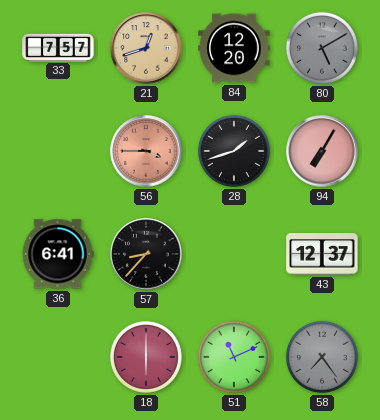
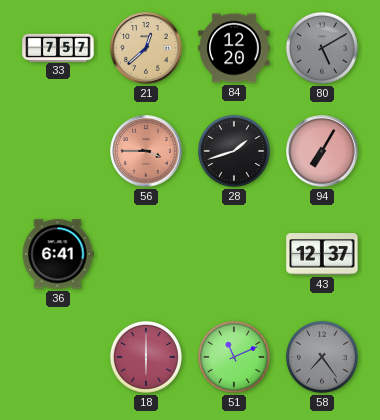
21: 12:42 -> 12:38 (146, 48)
57: 8:37 -> none (146, 254)
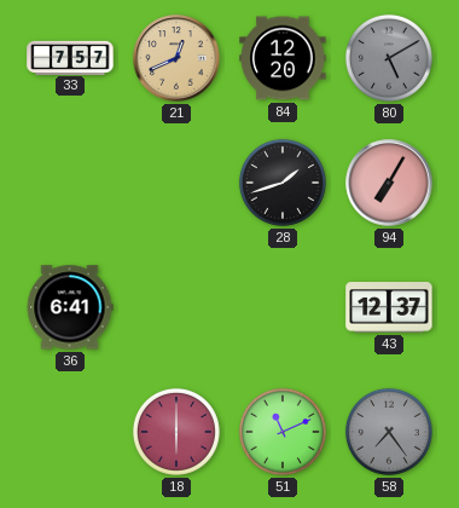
21: 12:38 -> 12:41 (176, 58)
56: 3:45 -> none (146, 151)
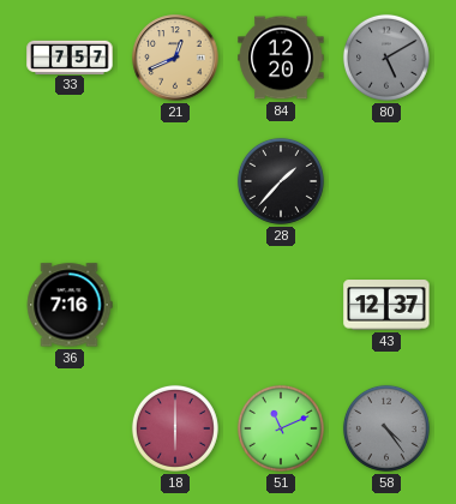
28: 1:42 -> 1:37 (281, 181)
94: 7:05 -> none (389, 183)
36: 6:41 -> 7:16 (70, 305)
58: 7:24 -> 4:24 (386, 428)
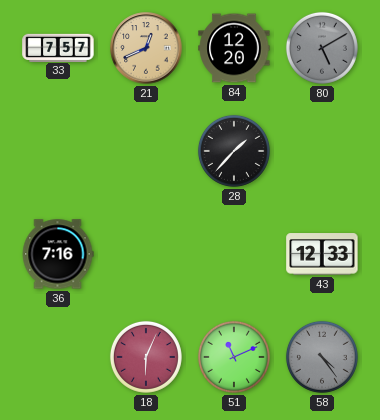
43: 12:37 -> 12:33 (322, 254)
18: 6:00 -> 6:04 (146, 357)
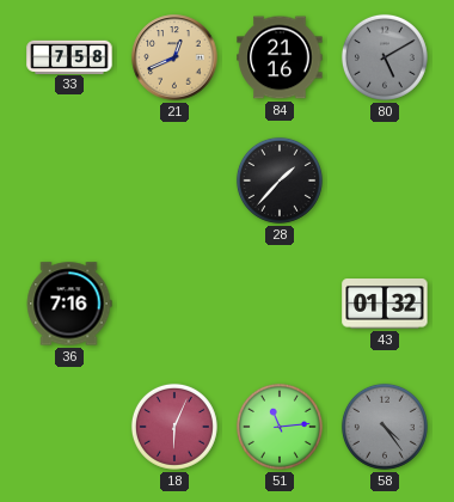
33: 7:57 -> 7:58 (69, 56)
84: 12:20 -> 21:16 (280, 57)
43: 12:33 -> 01:32 (385, 304)
51: 11:11 -> 11:14 (280, 427)
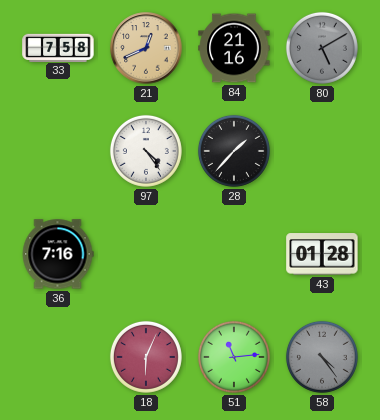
97: none -> 4:24 (146, 151)
43: 01:32 -> 01:28 (322, 254)
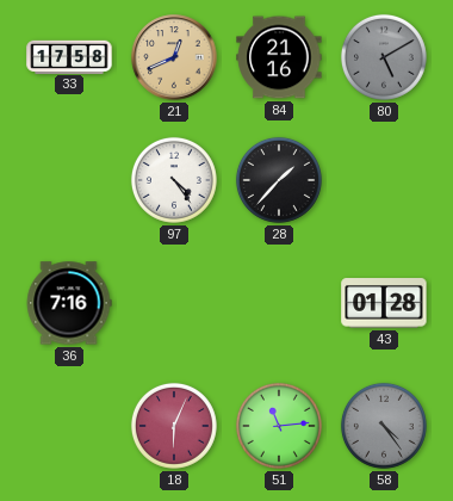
33: 7:58 -> 17:58 (69, 56)
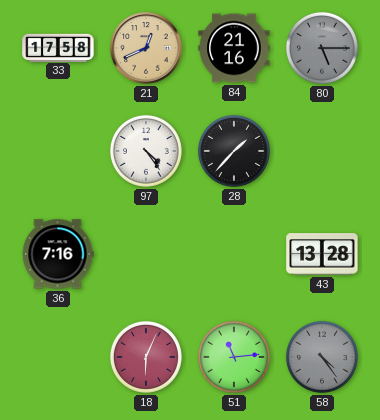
80: 5:10 -> 5:15 (322, 48)
43: 01:28 -> 13:28 (322, 254)
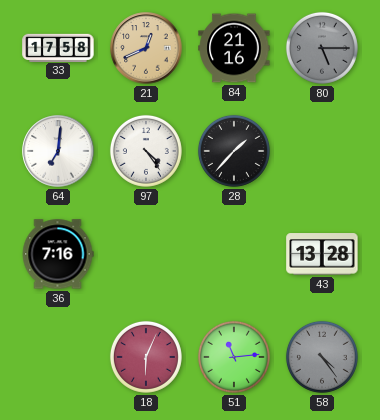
64: none -> 7:01 (58, 151)
